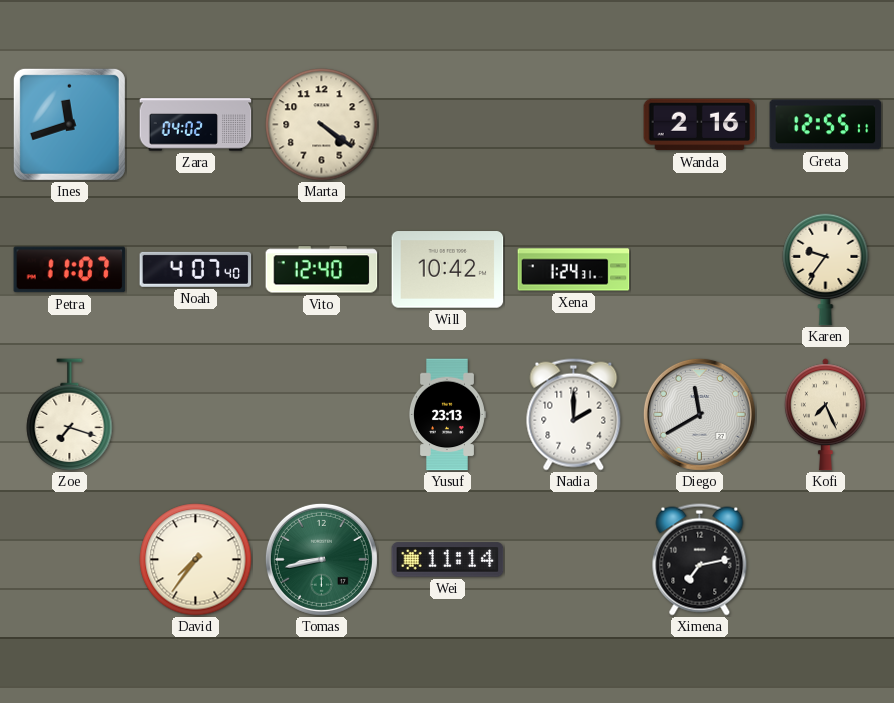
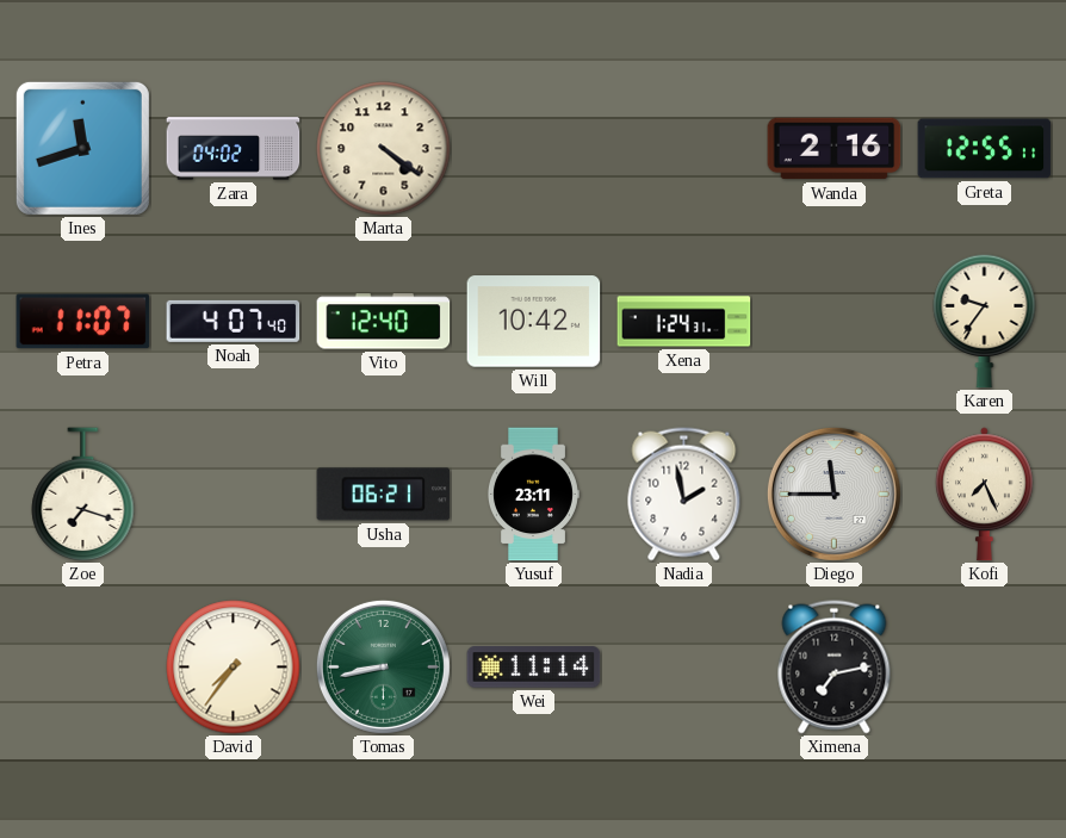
Usha: none -> 06:21 (384, 495)
Yusuf: 23:13 -> 23:11 (533, 495)
Nadia: 2:00 -> 1:58 (684, 495)
Diego: 11:40 -> 11:45 (833, 494)
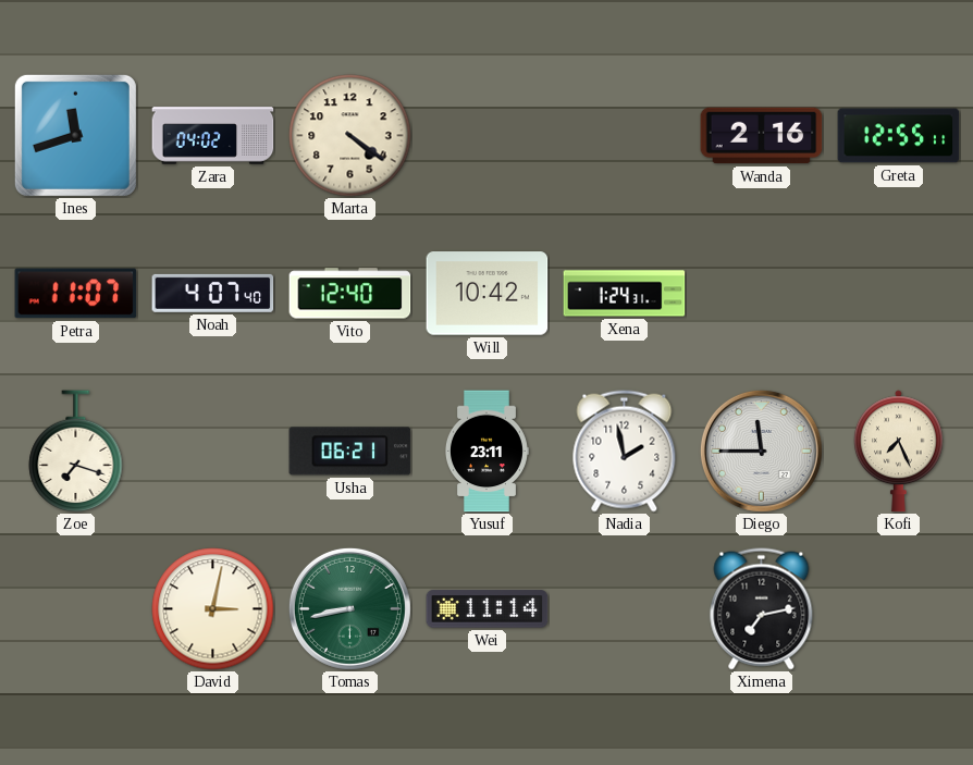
Karen: 9:36 -> none (985, 321)
David: 7:36 -> 3:02 (213, 609)
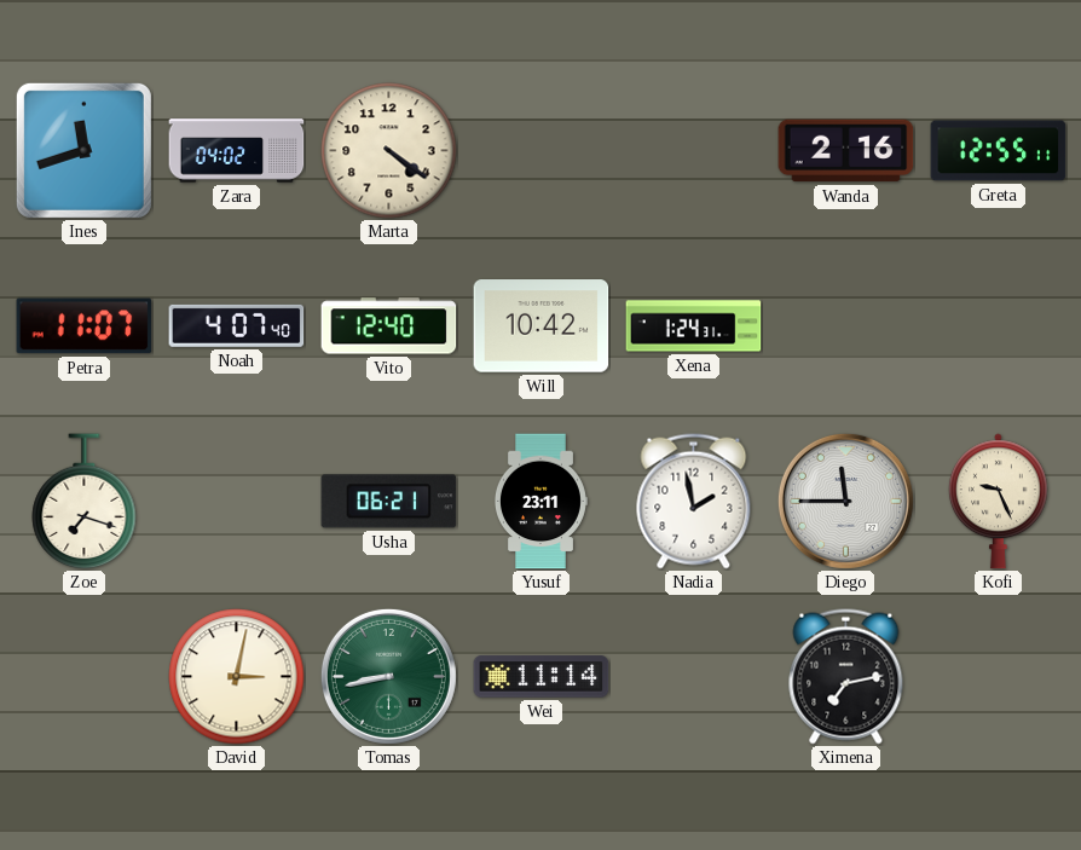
Kofi: 7:26 -> 9:26 (998, 502)
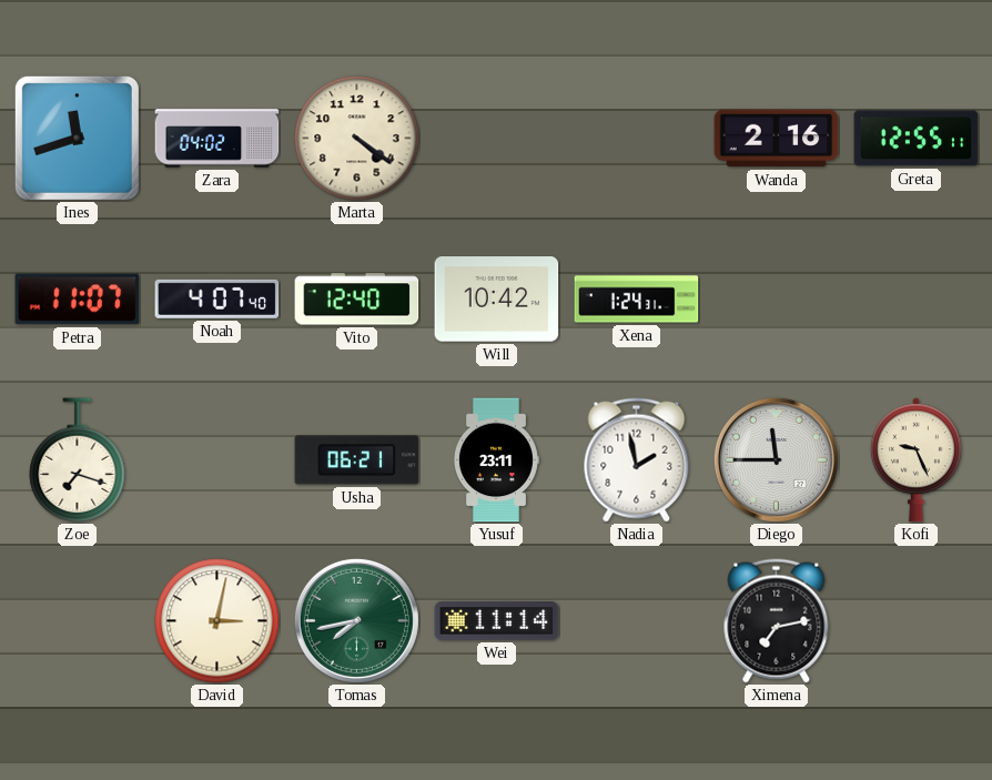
Tomas: 8:43 -> 7:43 (356, 620)
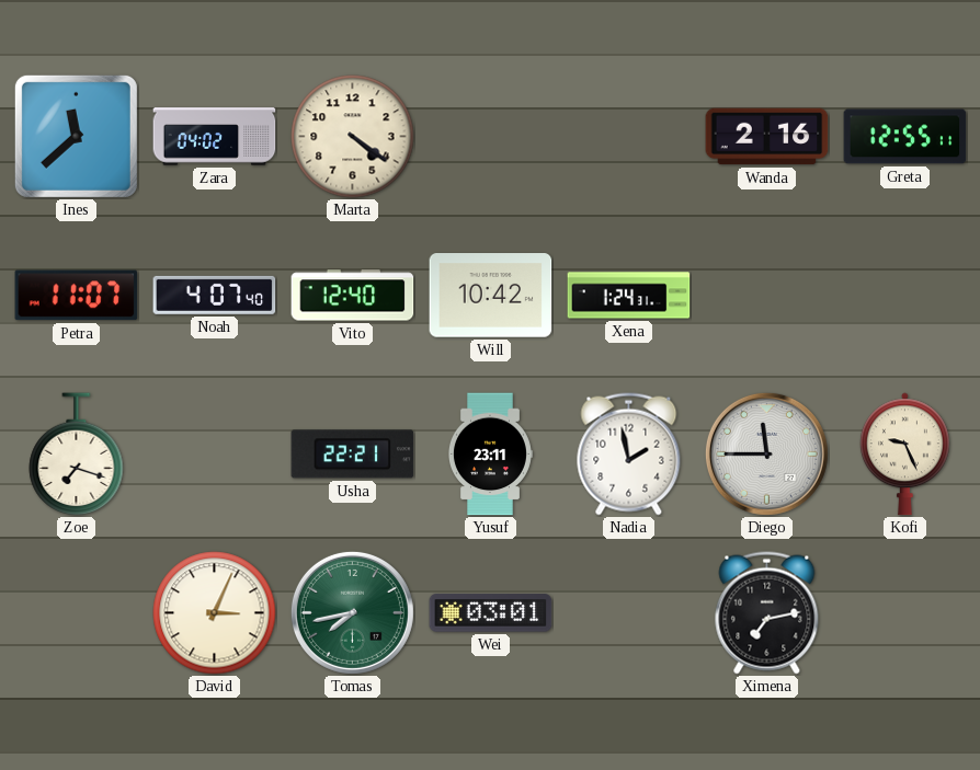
Ines: 11:42 -> 11:38 (76, 136)
Usha: 06:21 -> 22:21 (353, 455)
David: 3:02 -> 3:04 (215, 613)
Wei: 11:14 -> 03:01 (491, 613)
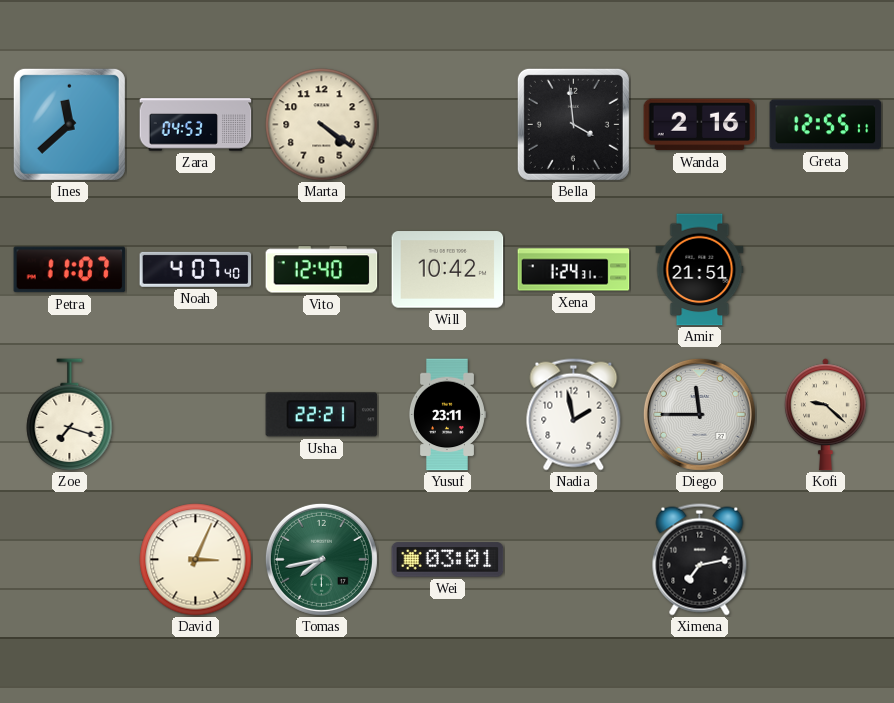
Zara: 04:02 -> 04:53 (196, 125)
Bella: none -> 3:59 (573, 124)
Amir: none -> 21:51 (700, 270)
Kofi: 9:26 -> 9:22 (825, 415)
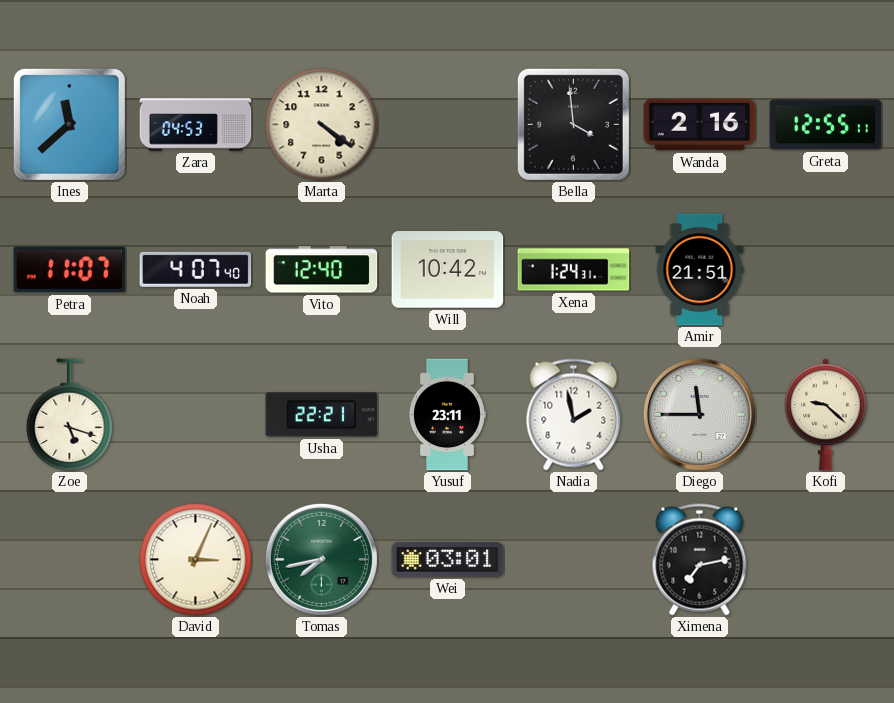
Zoe: 7:18 -> 5:18 (70, 415)
